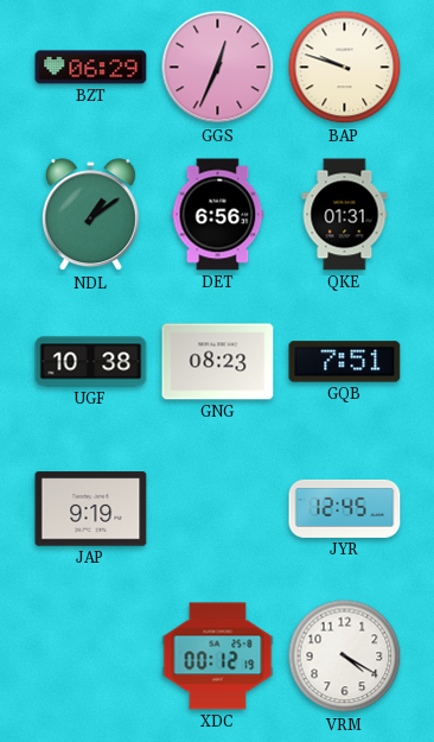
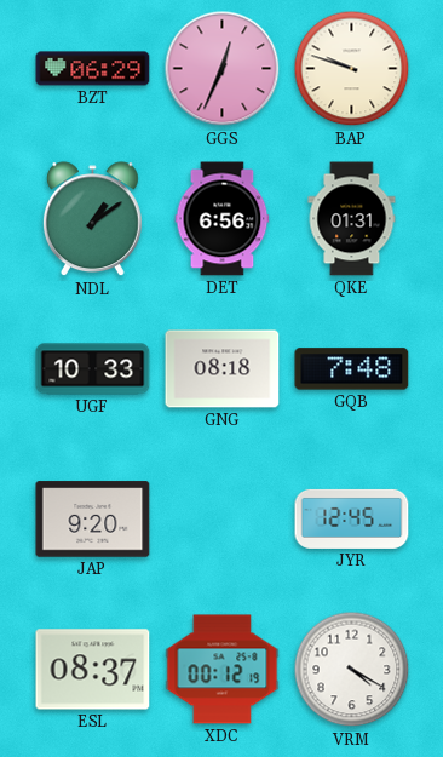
UGF: 10:38 -> 10:33 (93, 369)
GNG: 08:23 -> 08:18 (223, 369)
GQB: 7:51 -> 7:48 (352, 369)
JAP: 9:19 -> 9:20 (93, 520)
ESL: none -> 08:37 (93, 670)
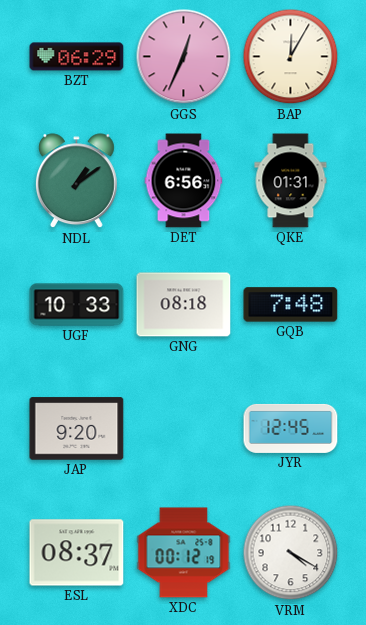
BAP: 9:48 -> 12:05 (291, 57)
